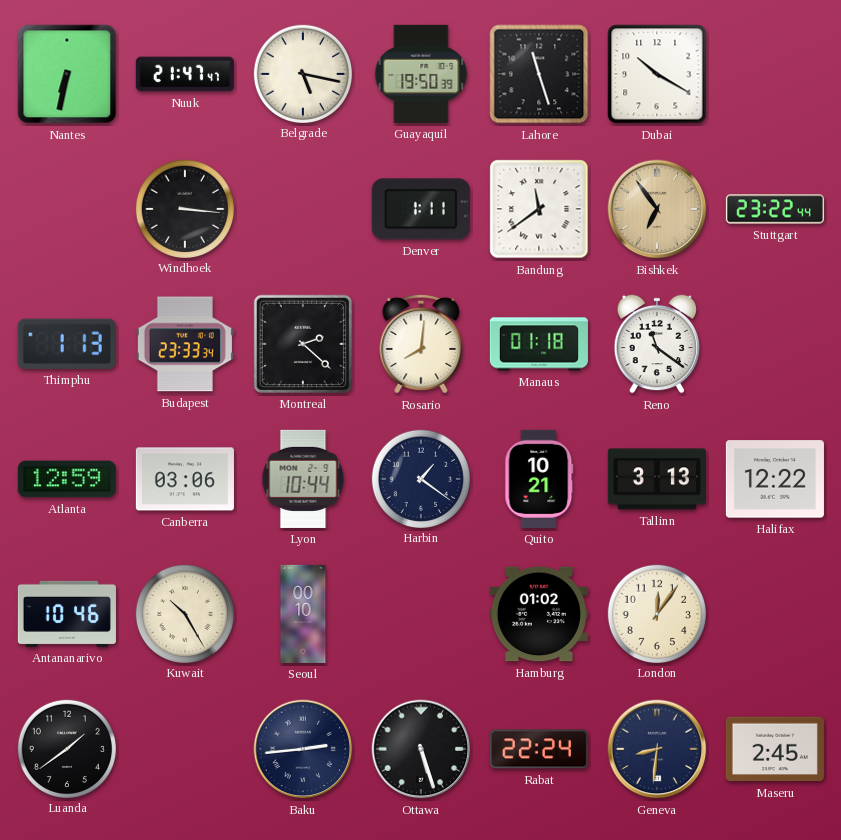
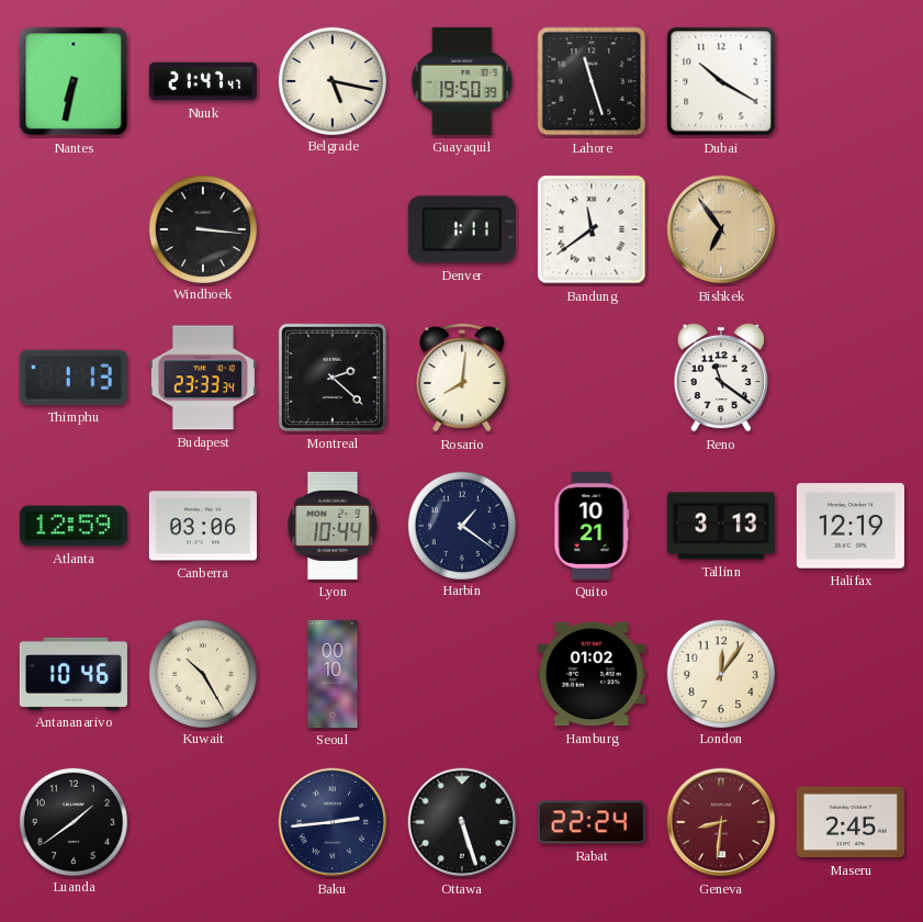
Stuttgart: 23:22 -> none (775, 209)
Manaus: 01:18 -> none (539, 344)
Halifax: 12:22 -> 12:19 (851, 526)
Geneva dial: navy -> burgundy (721, 822)
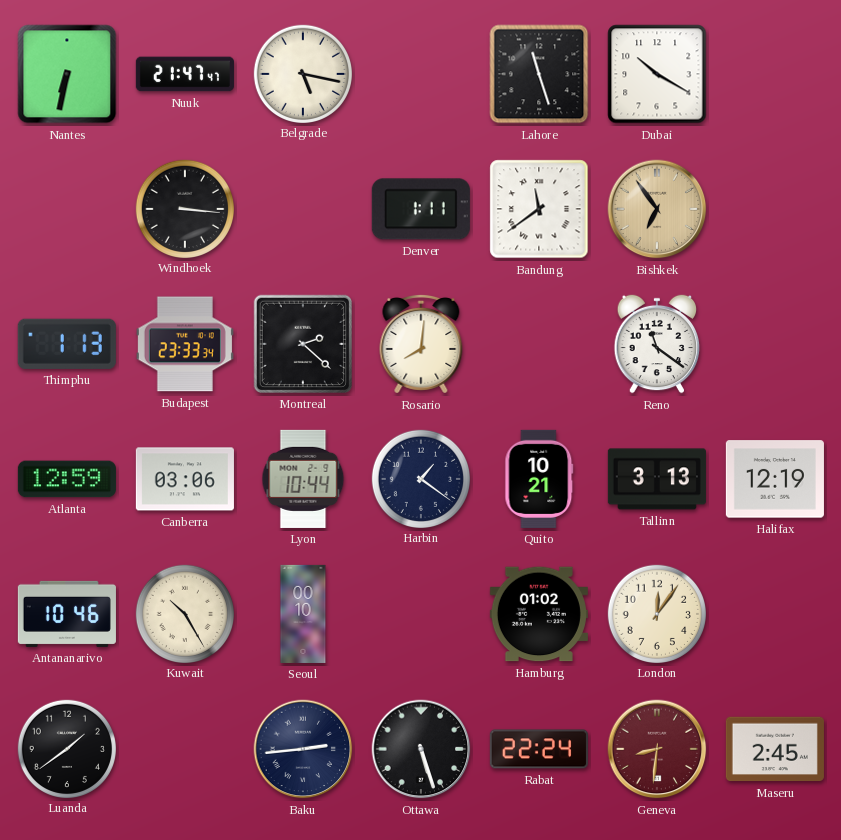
Guayaquil: 19:50 -> none (462, 81)
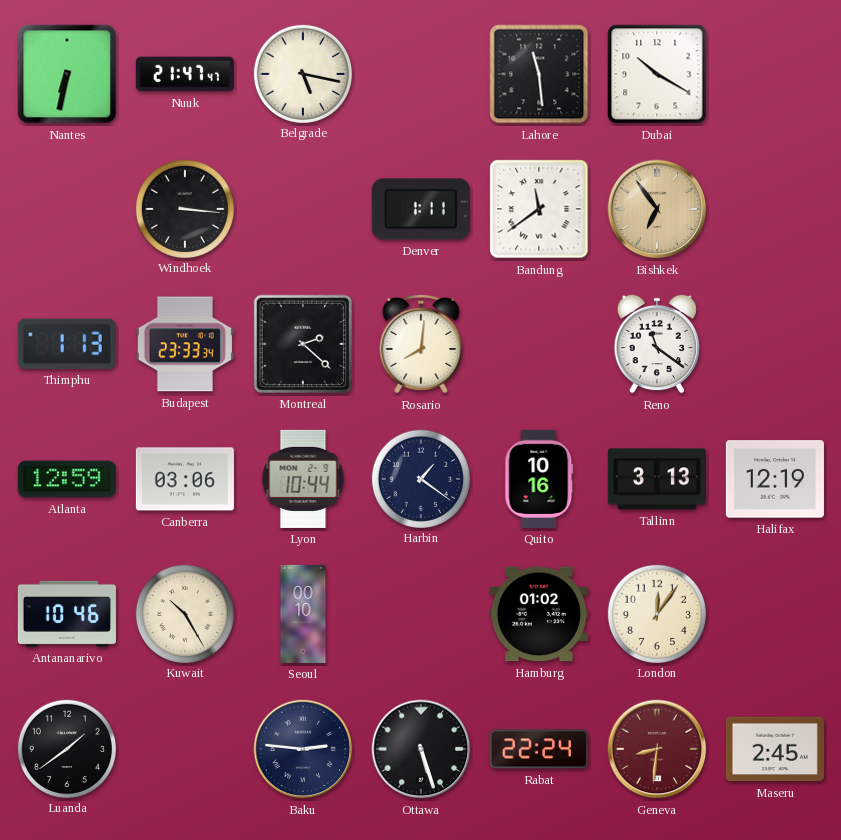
Lahore: 11:27 -> 11:29 (539, 74)
Quito: 10:21 -> 10:16 (539, 479)
Baku: 2:44 -> 2:46 (303, 749)
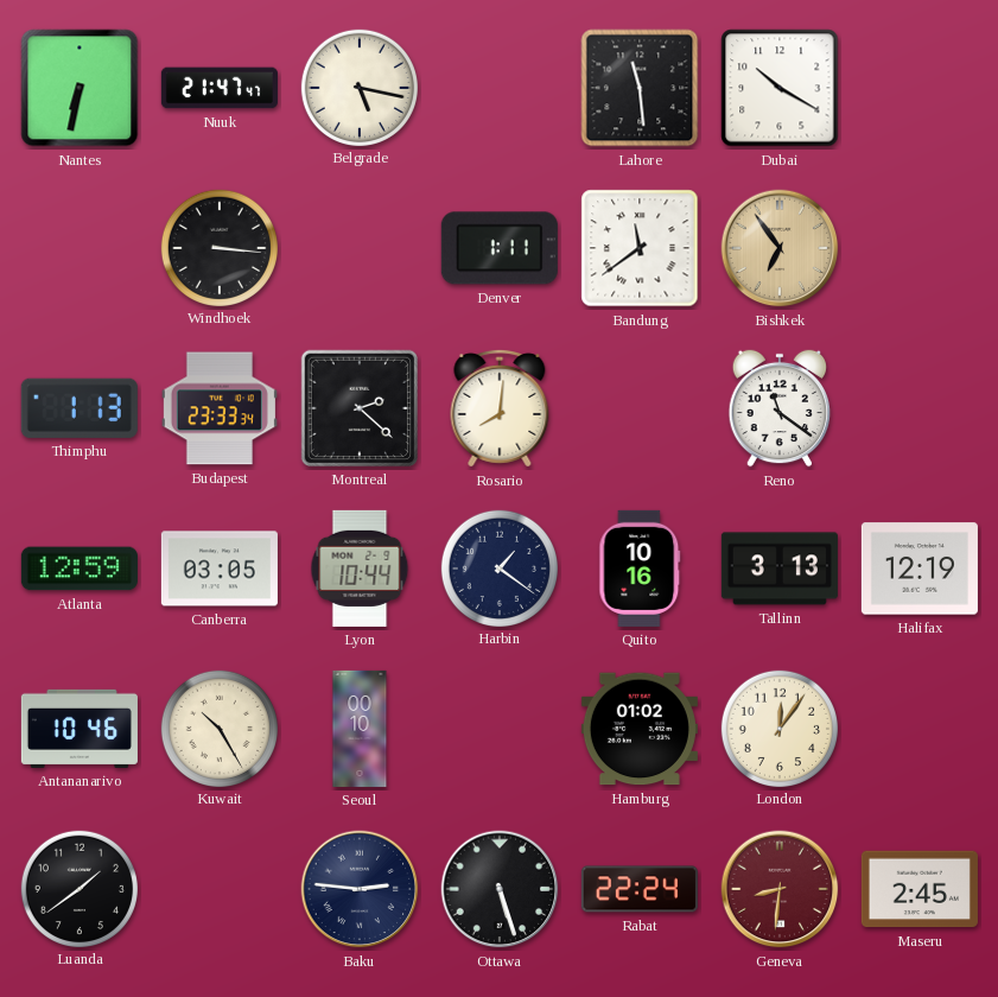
Canberra: 03:06 -> 03:05 (220, 569)
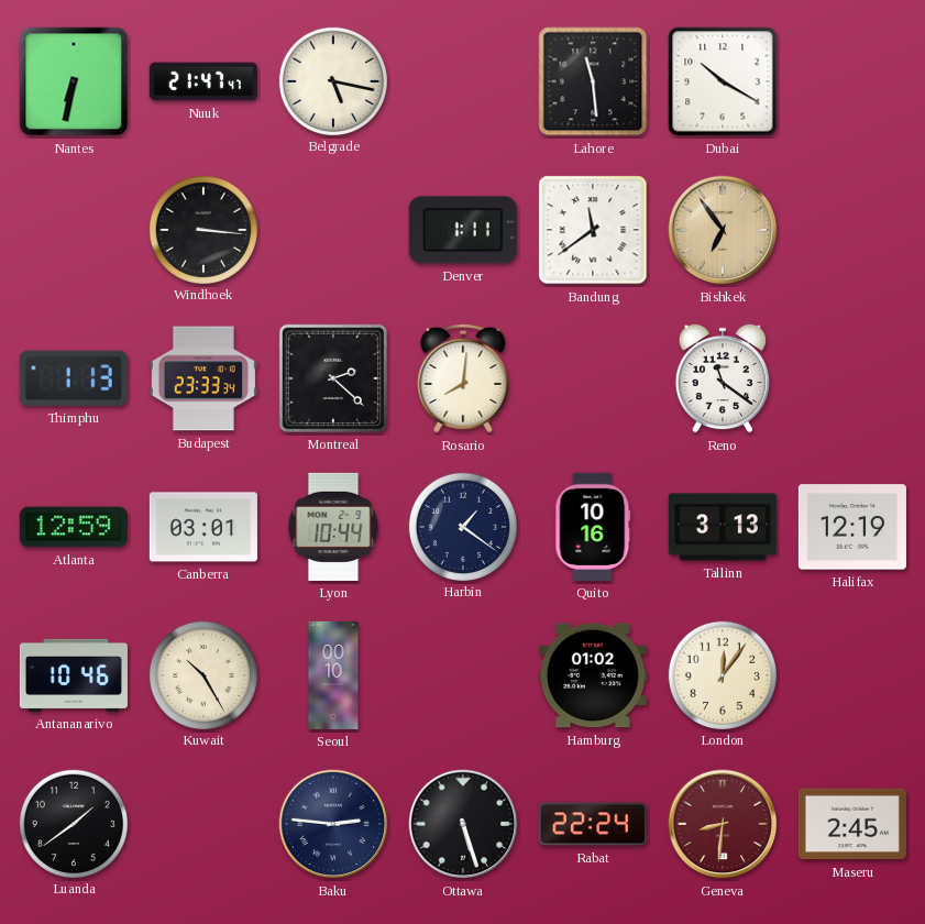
Canberra: 03:05 -> 03:01 (203, 527)
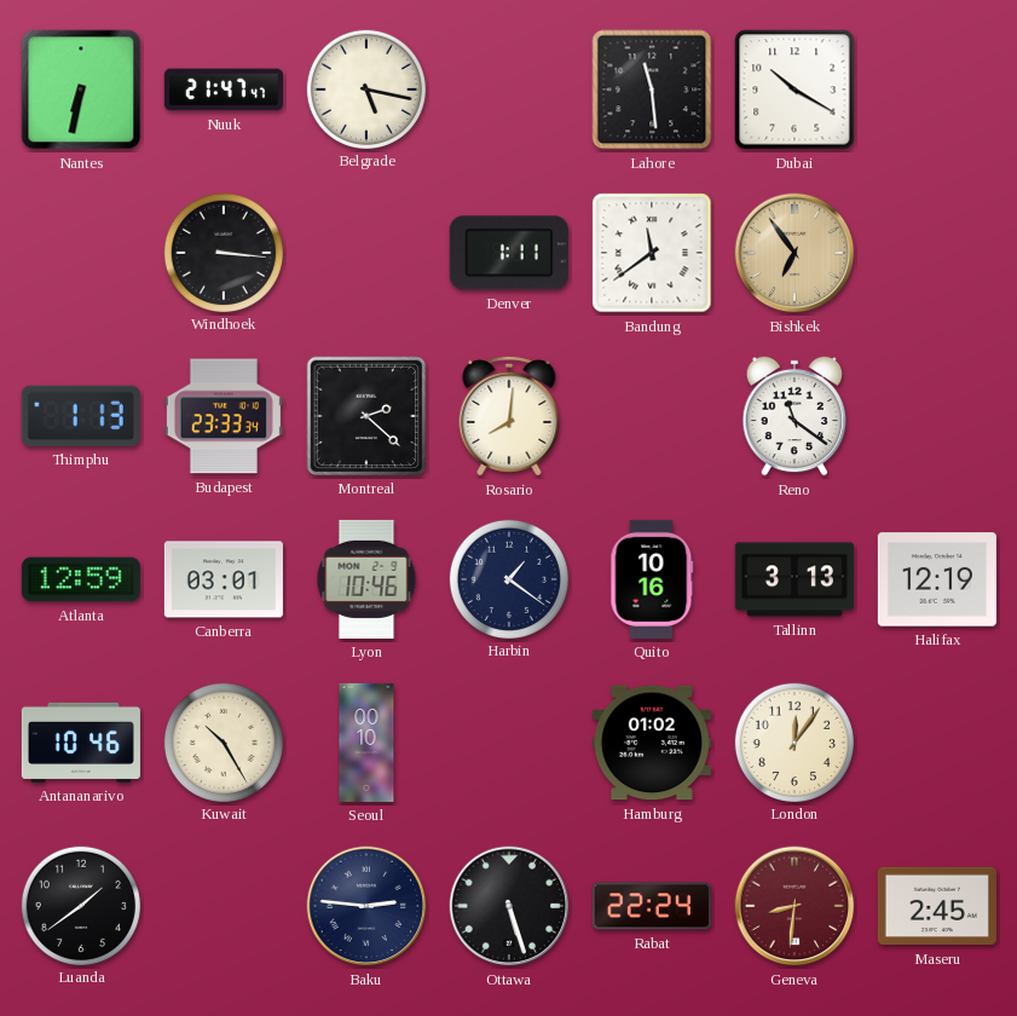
Lyon: 10:44 -> 10:46 (366, 579)
